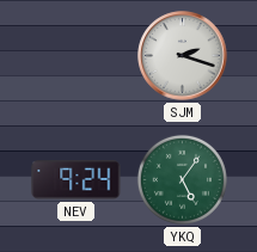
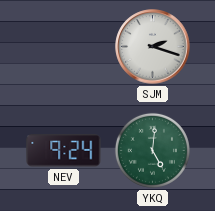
YKQ: 5:06 -> 5:01 (152, 150)
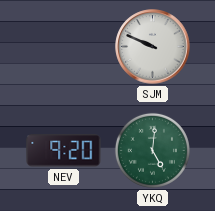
SJM: 2:18 -> 9:49 (153, 47)
NEV: 9:24 -> 9:20 (64, 151)
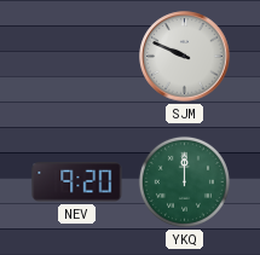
YKQ: 5:01 -> 12:00 (184, 181)
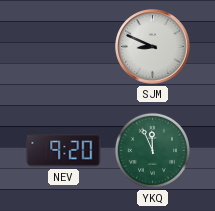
SJM: 9:49 -> 8:49 (153, 47)
YKQ: 12:00 -> 11:56 (152, 150)
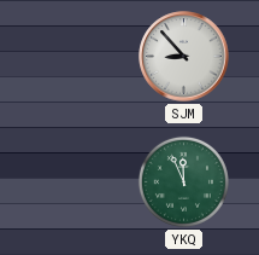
SJM: 8:49 -> 8:53 (184, 57)
NEV: 9:20 -> none (64, 151)
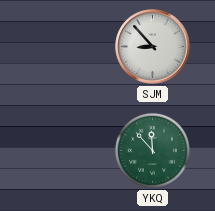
YKQ: 11:56 -> 11:53 (152, 150)
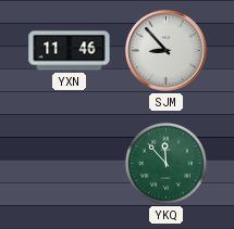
YXN: none -> 11:46 (70, 51)
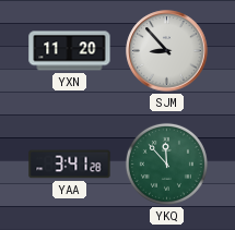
YXN: 11:46 -> 11:20 (70, 51)
YAA: none -> 3:41 (70, 165)
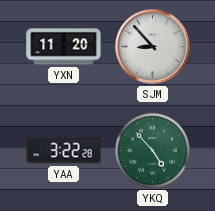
YAA: 3:41 -> 3:22 (64, 151)
YKQ: 11:53 -> 4:53 (152, 150)
